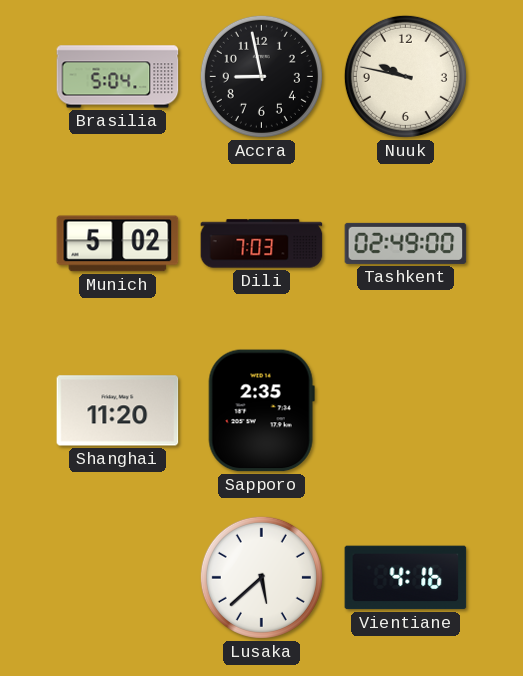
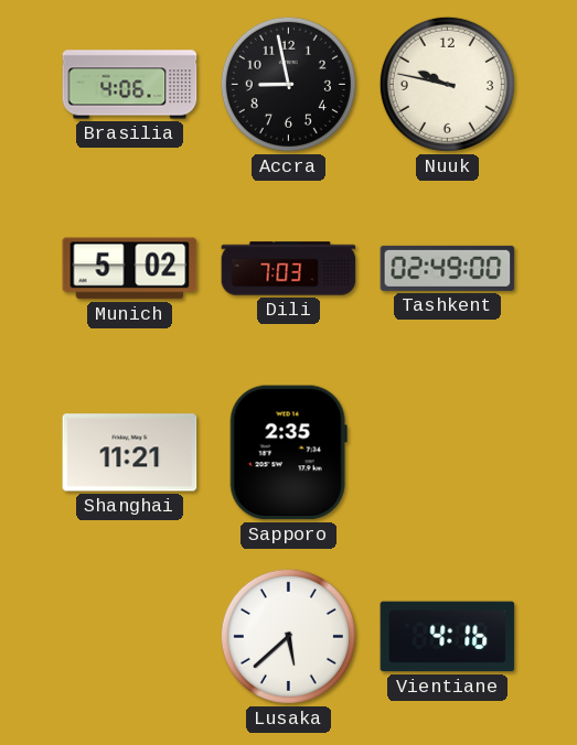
Brasilia: 5:04 -> 4:06 (130, 85)
Shanghai: 11:20 -> 11:21 (130, 453)
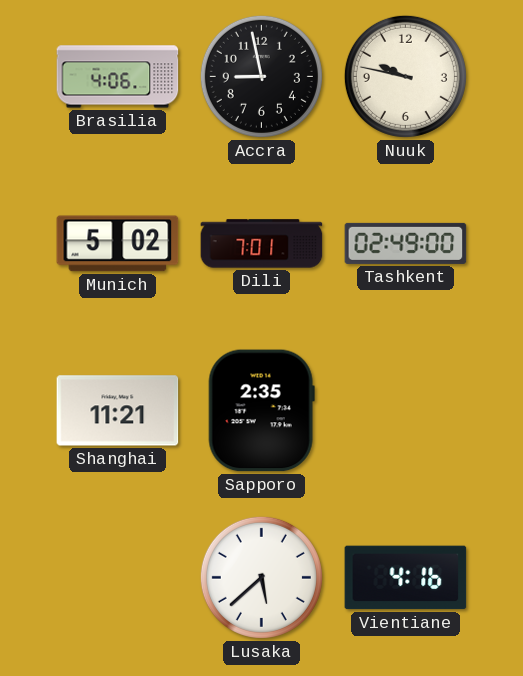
Dili: 7:03 -> 7:01 (262, 244)
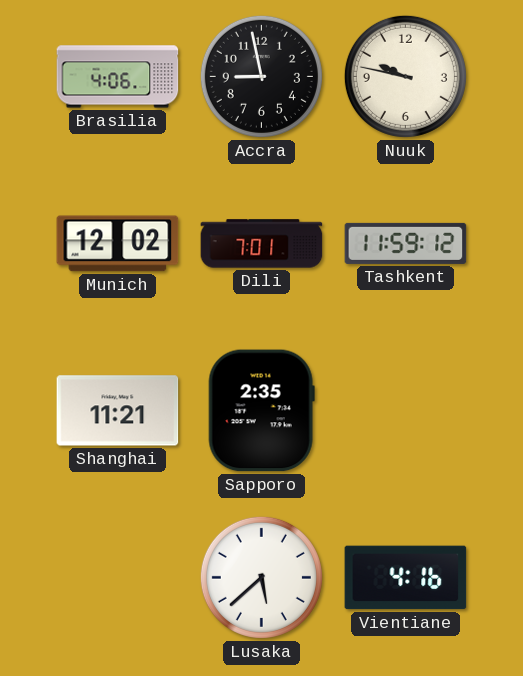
Munich: 5:02 -> 12:02 (118, 244)
Tashkent: 02:49 -> 11:59 (406, 243)
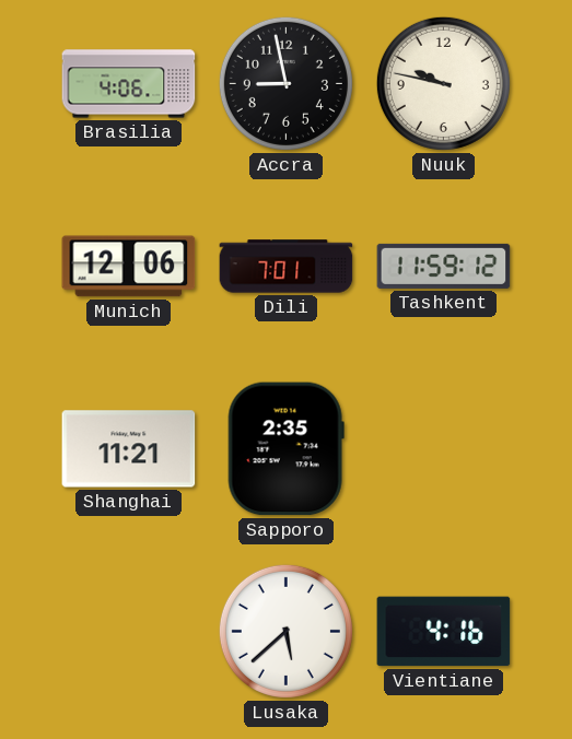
Munich: 12:02 -> 12:06 (129, 267)
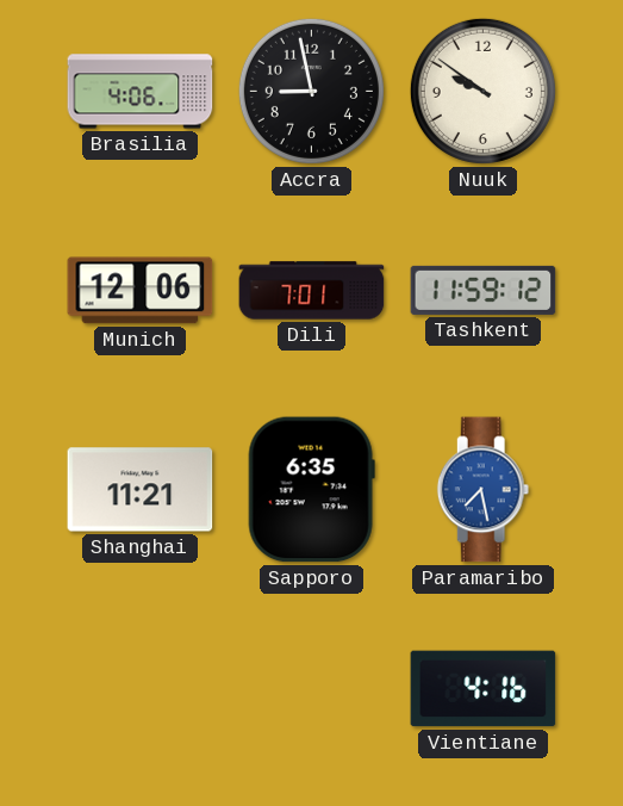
Nuuk: 9:47 -> 9:51 (482, 91)
Sapporo: 2:35 -> 6:35 (311, 490)
Paramaribo: none -> 7:28 (484, 490)
Lusaka: 5:38 -> none (285, 631)
